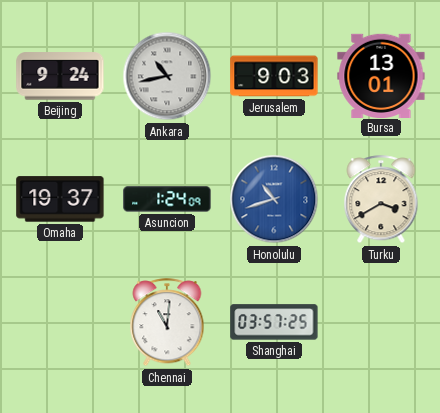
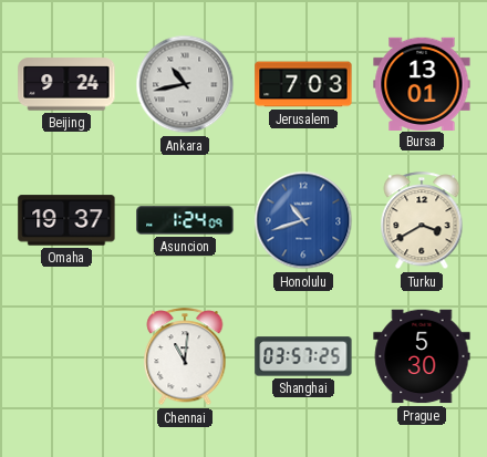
Jerusalem: 9:03 -> 7:03 (303, 84)
Prague: none -> 5:30 (422, 356)
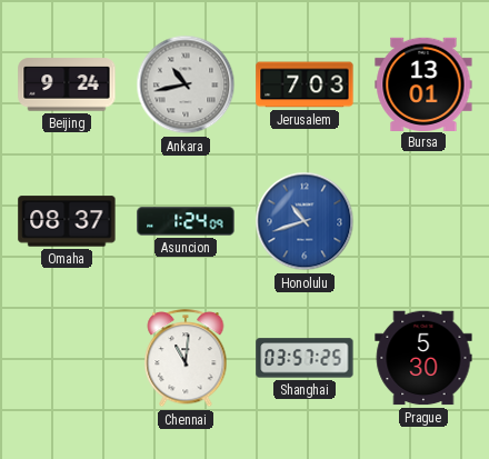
Omaha: 19:37 -> 08:37 (67, 221)
Turku: 3:40 -> none (422, 221)
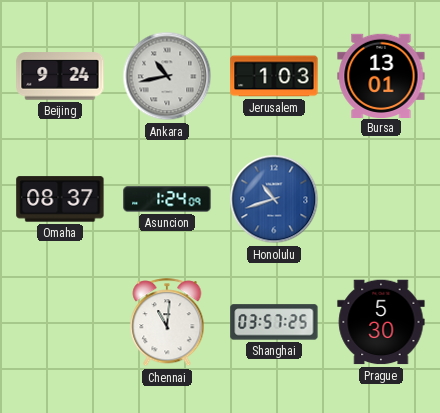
Jerusalem: 7:03 -> 1:03 (274, 76)
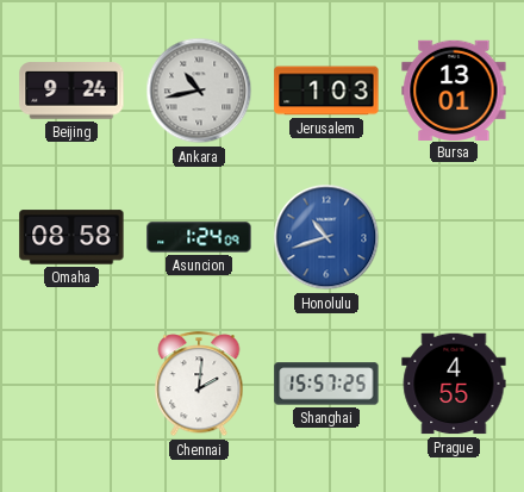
Omaha: 08:37 -> 08:58 (71, 237)
Chennai: 11:01 -> 2:01 (199, 385)
Shanghai: 03:57 -> 15:57 (326, 384)
Prague: 5:30 -> 4:55 (454, 384)
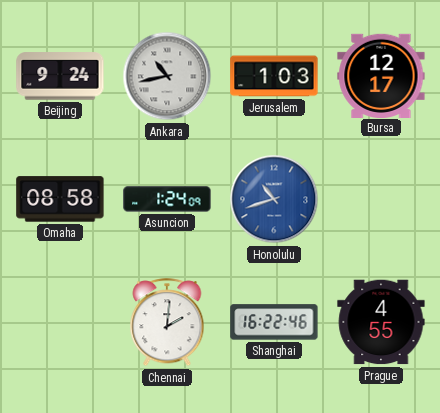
Bursa: 13:01 -> 12:17 (381, 75)
Shanghai: 15:57 -> 16:22 (274, 322)
